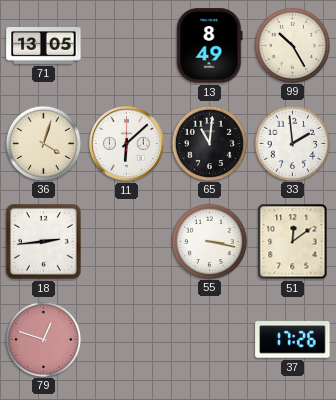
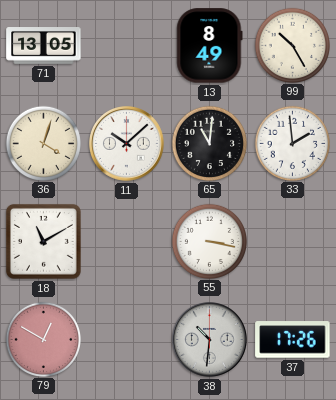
11: 6:08 -> 10:08 (127, 144)
18: 2:44 -> 11:10 (43, 241)
51: 12:09 -> none (293, 242)
79: 12:48 -> 12:50 (43, 339)
38: none -> 10:31 (210, 340)
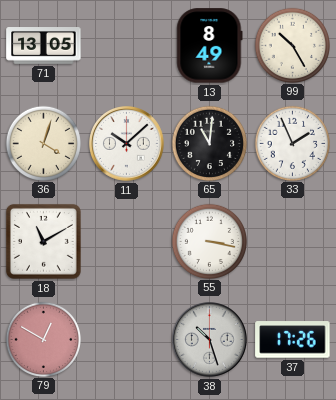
33: 1:59 -> 1:56 (292, 143)
38: 10:31 -> 10:27 (210, 340)
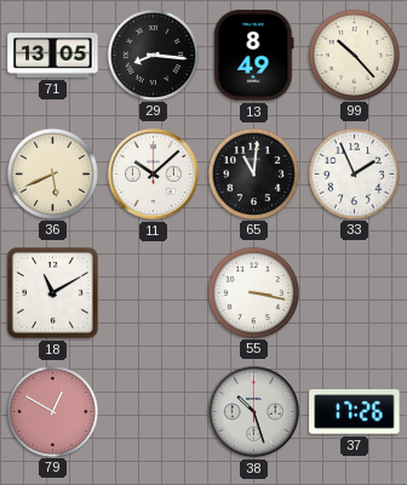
29: none -> 8:16 (153, 55)
99: 10:25 -> 10:23 (354, 55)
36: 4:03 -> 5:41 (52, 173)
